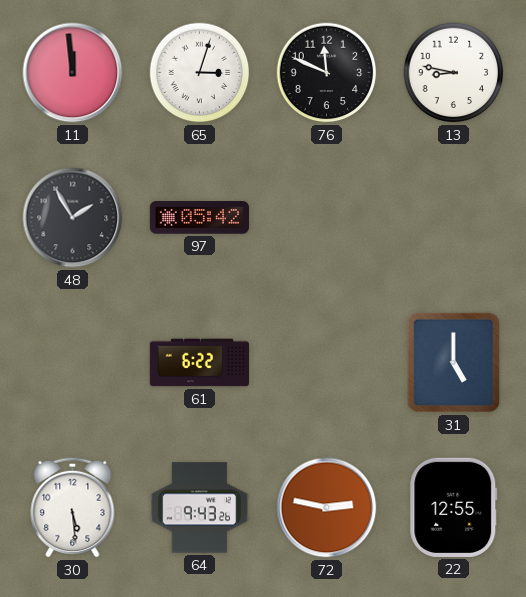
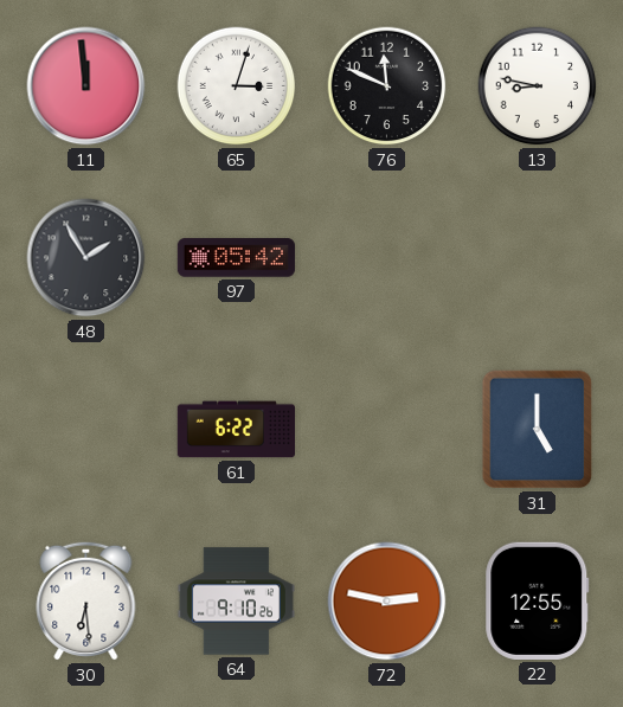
30: 5:29 -> 6:29 (86, 600)
64: 9:43 -> 9:10 (236, 602)
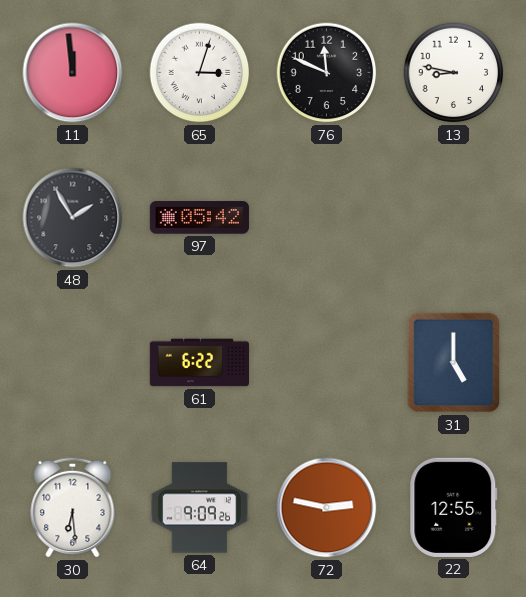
64: 9:10 -> 9:09 (199, 508)
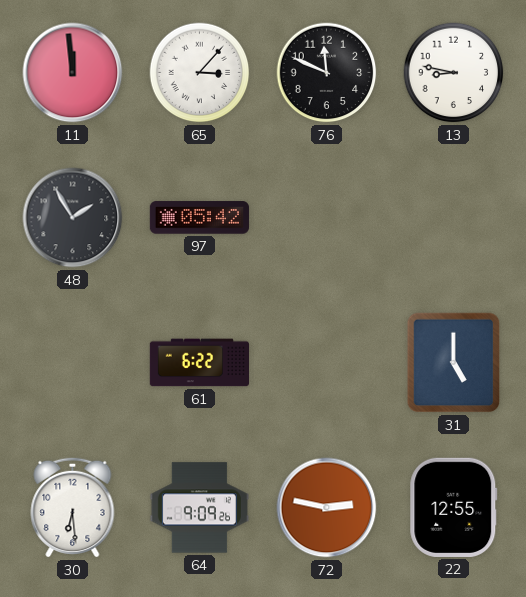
65: 3:03 -> 3:07 (200, 73)
